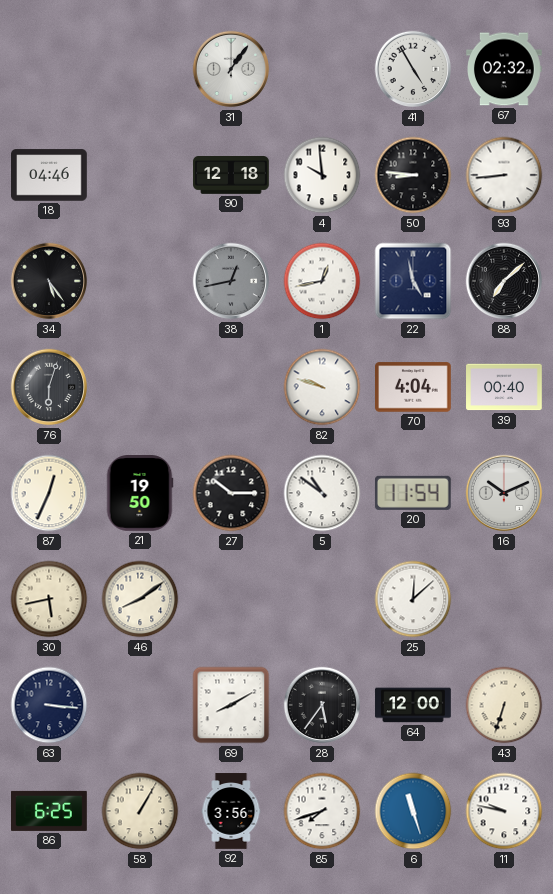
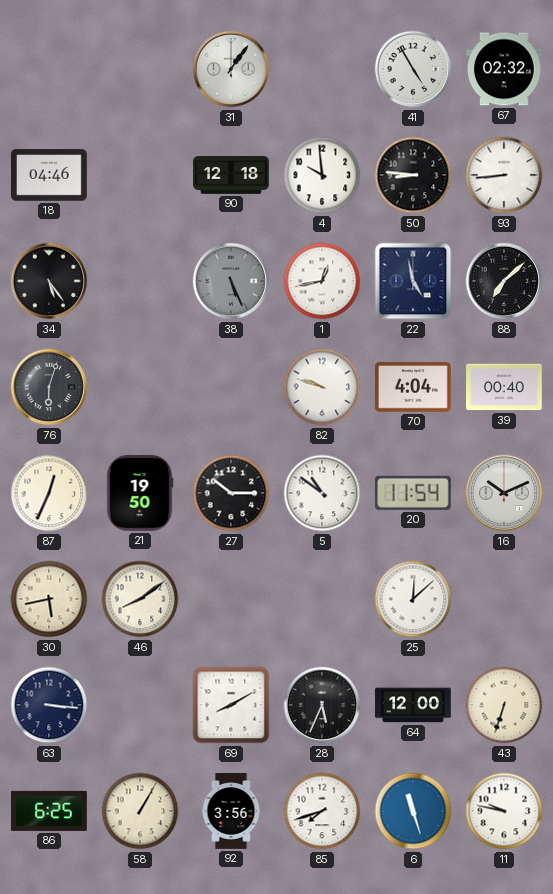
38: 12:43 -> 5:26 (231, 281)
28: 5:36 -> 5:34 (322, 705)
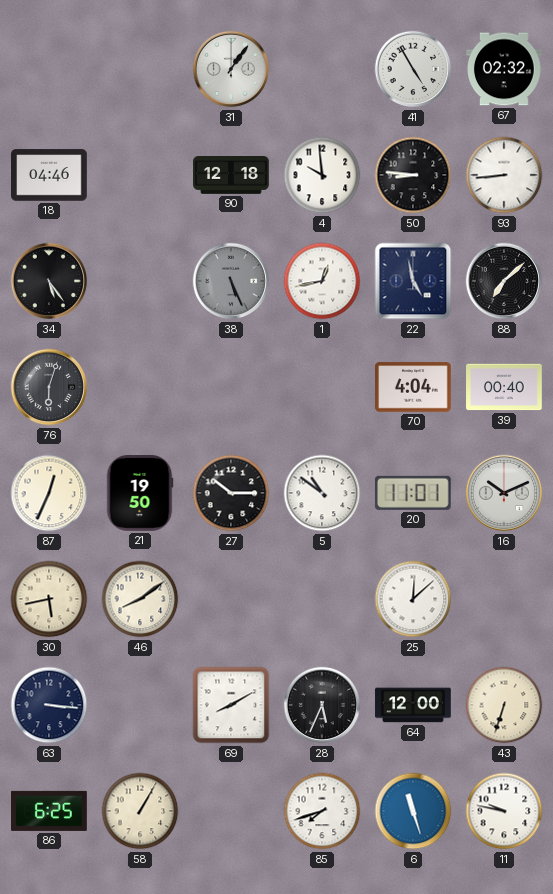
82: 9:48 -> none (322, 387)
20: 11:54 -> 11:01 (413, 493)
92: 3:56 -> none (231, 811)
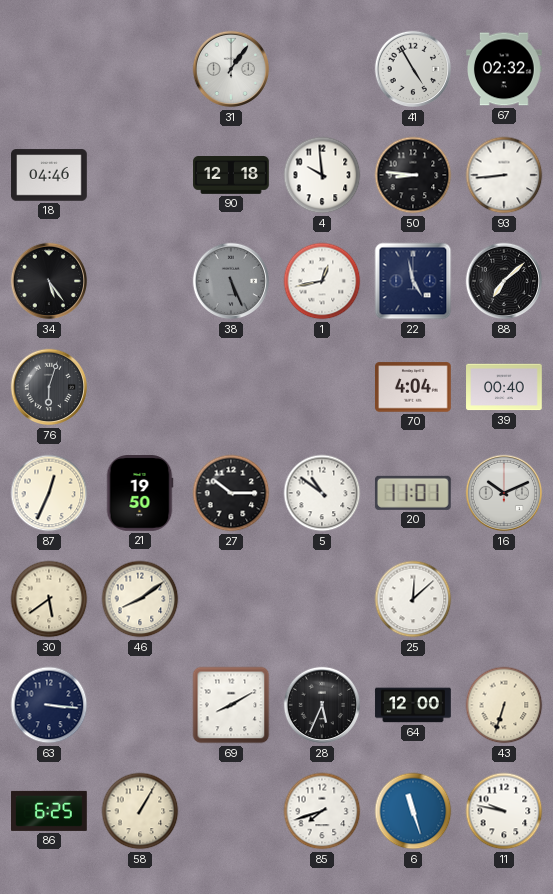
30: 5:43 -> 5:39 (49, 599)
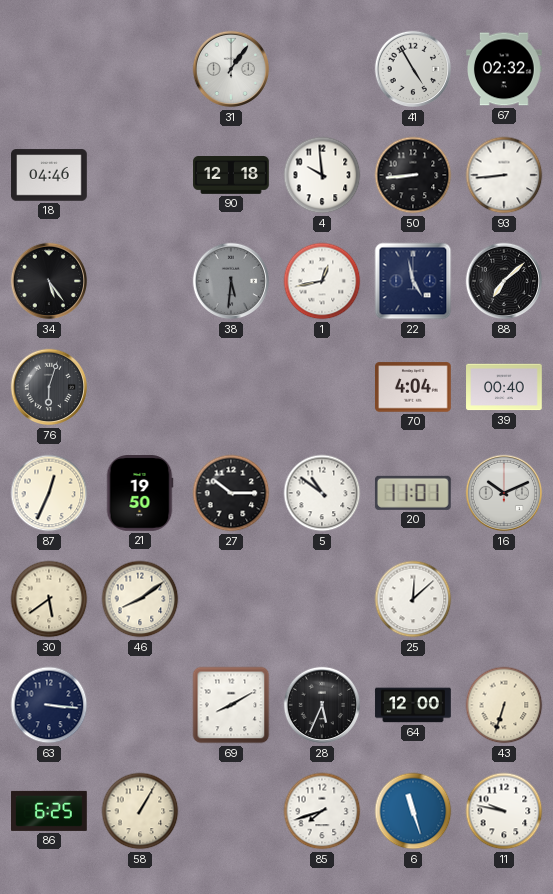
50: 8:46 -> 8:44 (413, 175)
38: 5:26 -> 5:31 (231, 281)
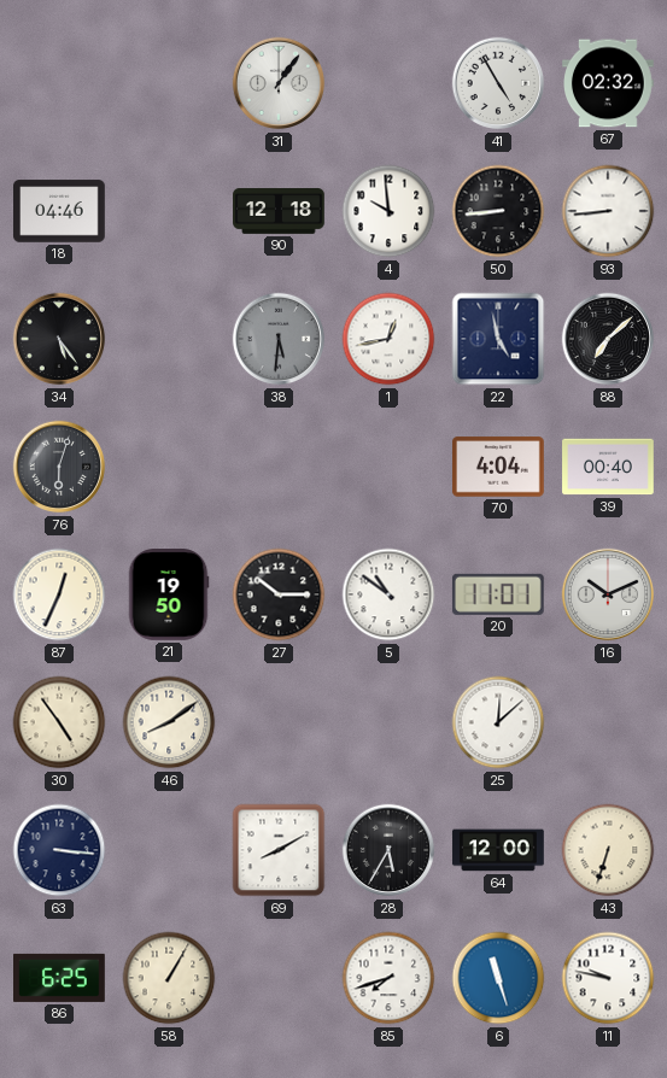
30: 5:39 -> 4:54 (59, 722)
28: 5:34 -> 5:35 (388, 850)
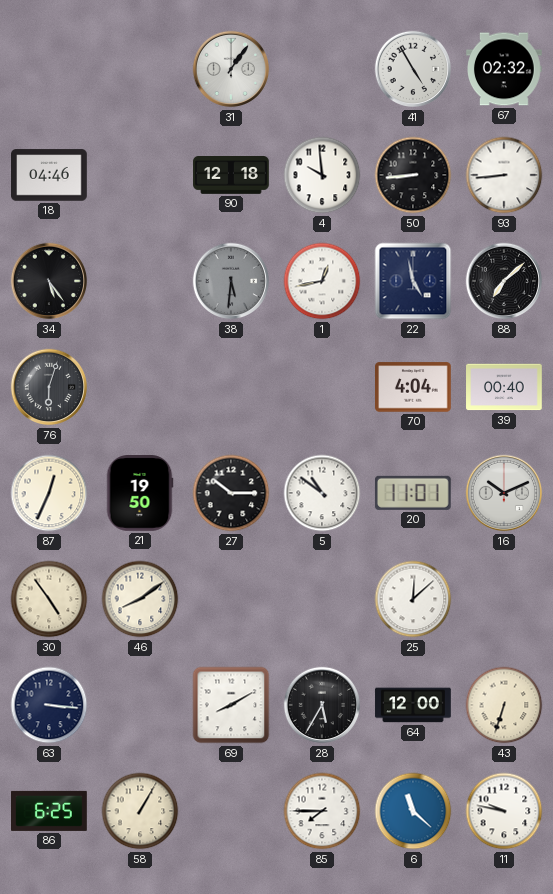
85: 7:42 -> 7:45 (322, 811)
6: 11:27 -> 11:22 (413, 811)
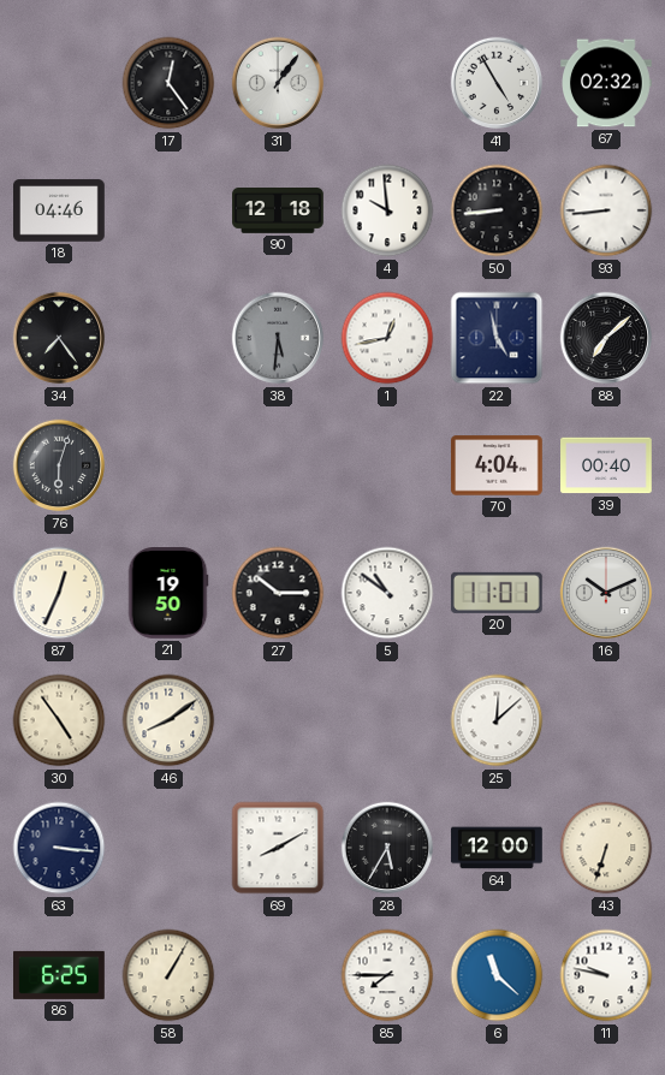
17: none -> 12:24 (168, 83)
34: 5:24 -> 7:24 (59, 338)
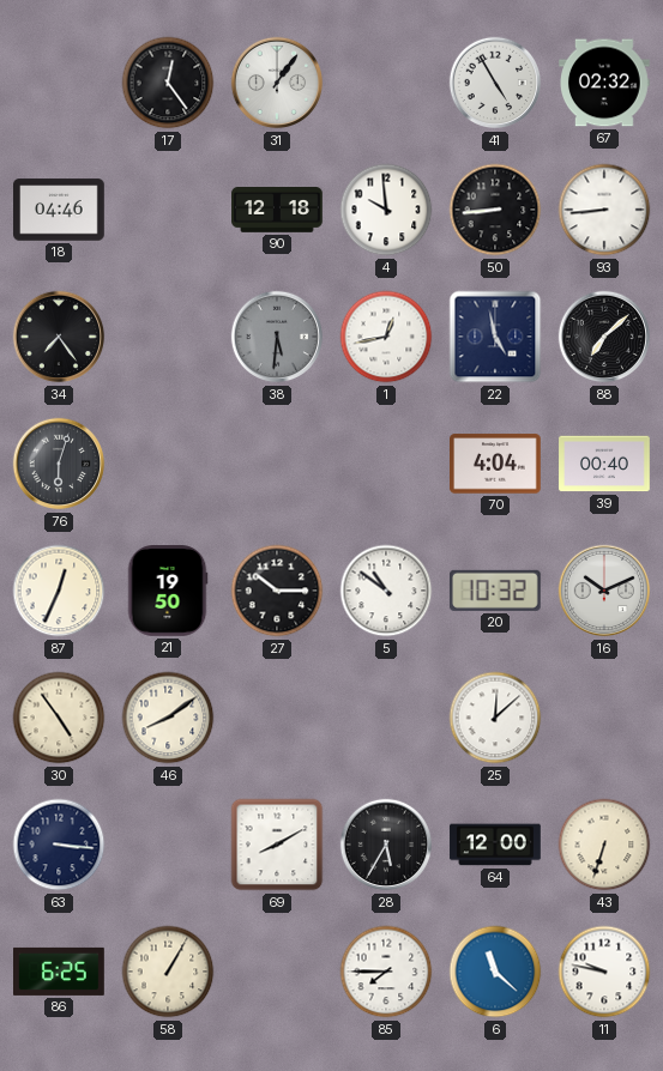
20: 11:01 -> 10:32 (495, 591)
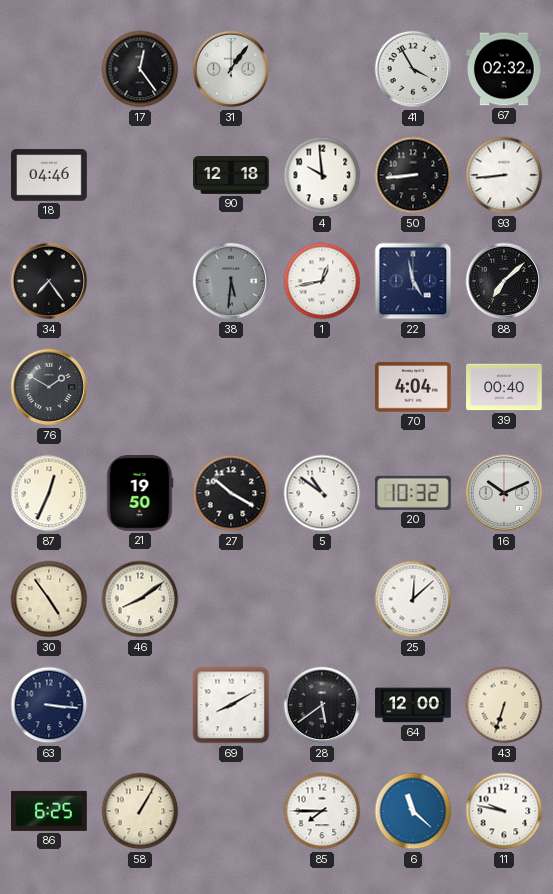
41: 4:55 -> 3:55 (413, 69)
76: 6:03 -> 1:50 (49, 387)
27: 10:15 -> 10:20 (231, 493)
28: 5:35 -> 5:39 (322, 705)
